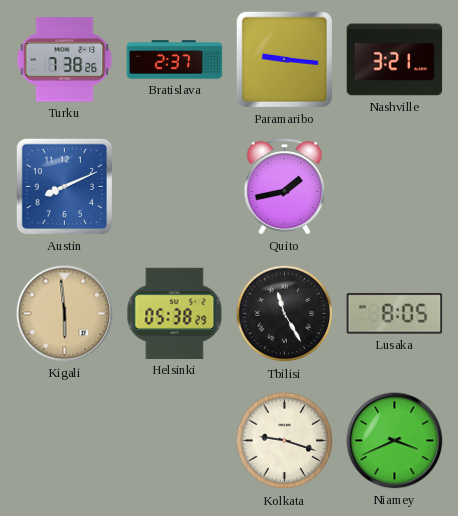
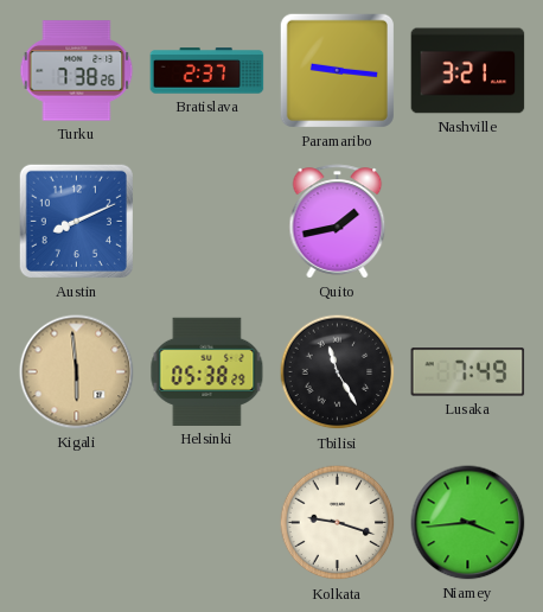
Lusaka: 8:05 -> 7:49 (468, 372)
Niamey: 3:41 -> 3:44 (468, 523)
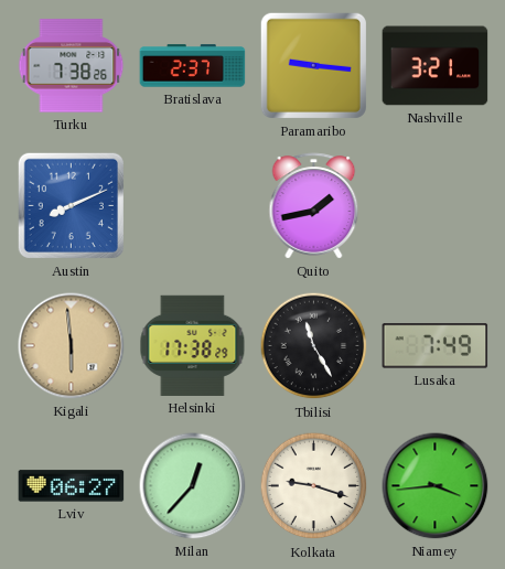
Helsinki: 05:38 -> 17:38 (193, 345)
Lviv: none -> 06:27 (72, 486)
Milan: none -> 12:37 (193, 486)
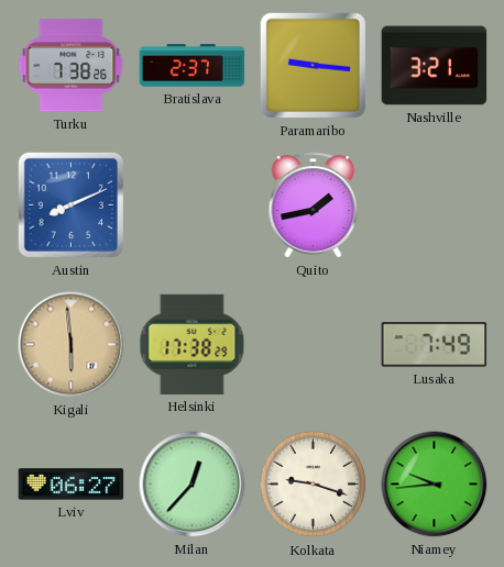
Tbilisi: 11:25 -> none (314, 346)
Niamey: 3:44 -> 9:44 (435, 485)
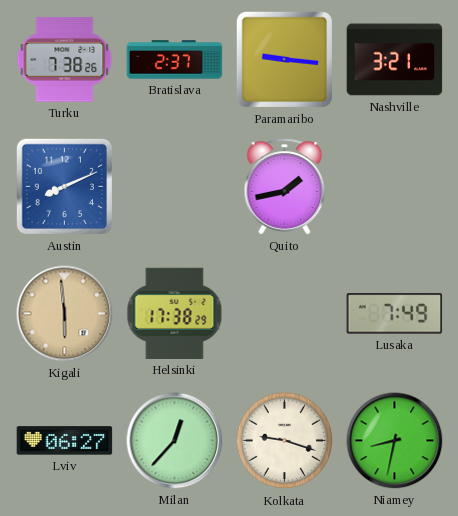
Niamey: 9:44 -> 8:32 (395, 441)
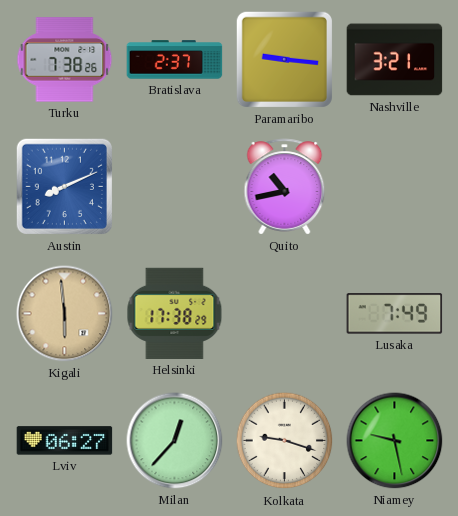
Quito: 1:43 -> 10:43 (285, 187)
Niamey: 8:32 -> 9:28 (395, 441)
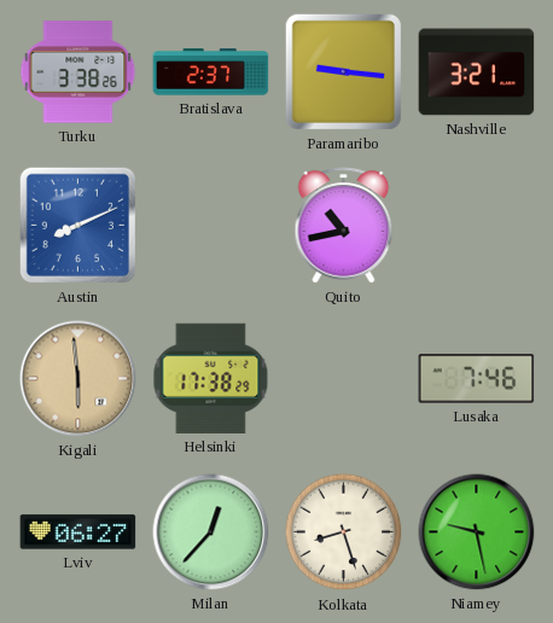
Turku: 7:38 -> 3:38 (78, 72)
Lusaka: 7:49 -> 7:46 (477, 379)
Kolkata: 9:18 -> 8:27 (344, 532)
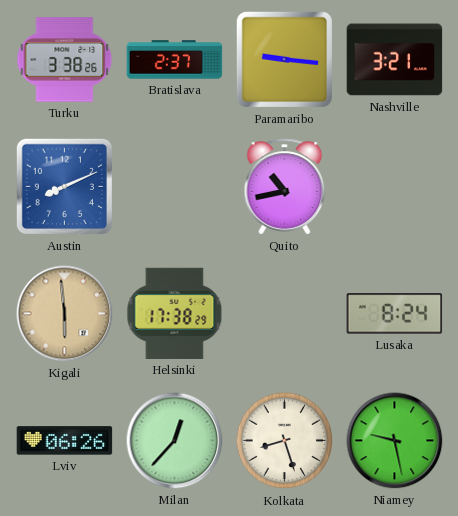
Lusaka: 7:46 -> 8:24 (395, 314)
Lviv: 06:27 -> 06:26 (65, 441)
